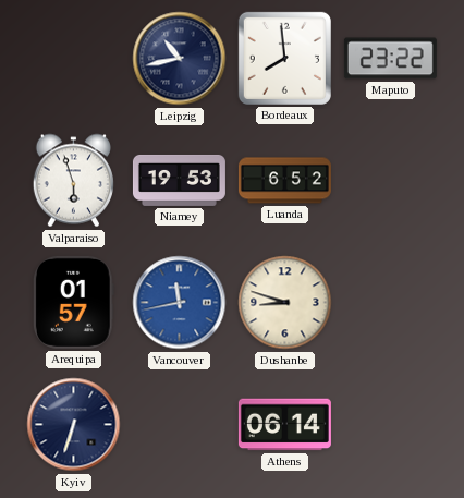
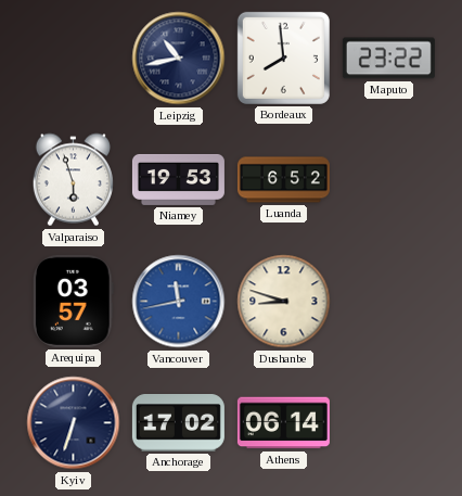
Arequipa: 01:57 -> 03:57 (73, 301)
Anchorage: none -> 17:02 (178, 423)
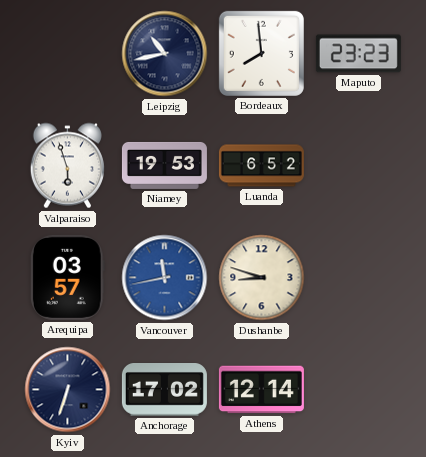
Maputo: 23:22 -> 23:23 (358, 54)
Athens: 06:14 -> 12:14 (261, 390)
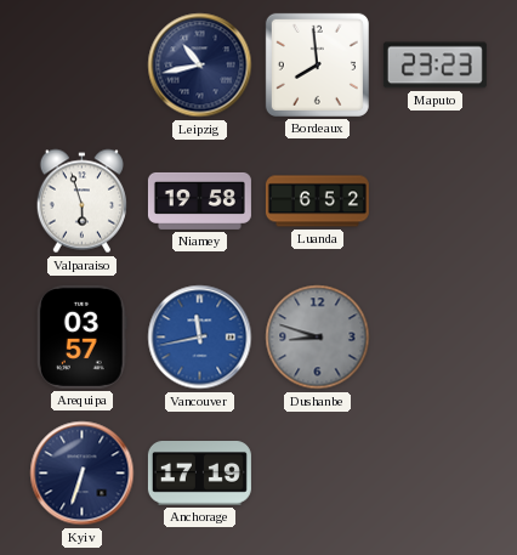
Niamey: 19:53 -> 19:58 (199, 200)
Dushanbe dial: cream -> grey (318, 338)
Anchorage: 17:02 -> 17:19 (199, 474)
Athens: 12:14 -> none (261, 390)
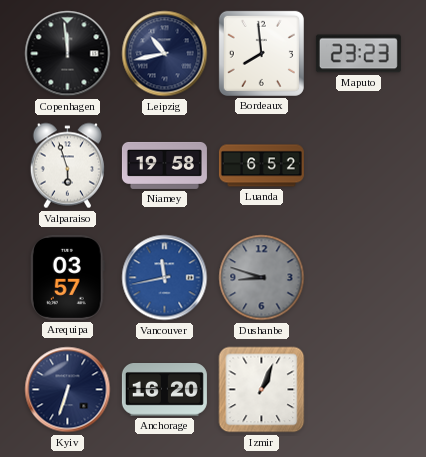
Copenhagen: none -> 11:59 (68, 54)
Anchorage: 17:19 -> 16:20 (164, 390)
Izmir: none -> 1:04 (262, 390)
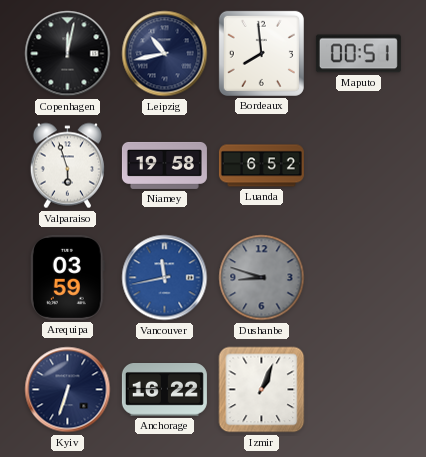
Copenhagen: 11:59 -> 12:02 (68, 54)
Maputo: 23:23 -> 00:51 (358, 54)
Arequipa: 03:57 -> 03:59 (67, 277)
Anchorage: 16:20 -> 16:22 (164, 390)
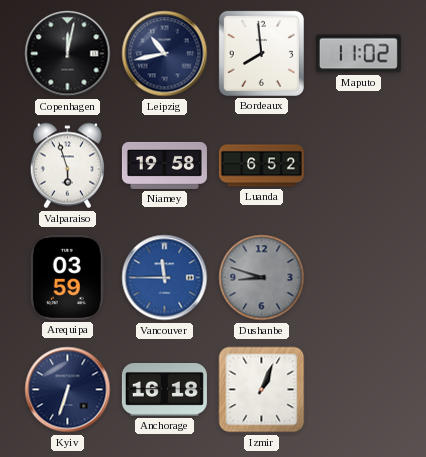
Maputo: 00:51 -> 11:02 (358, 54)
Vancouver: 11:43 -> 11:45 (165, 278)
Anchorage: 16:22 -> 16:18 (164, 390)
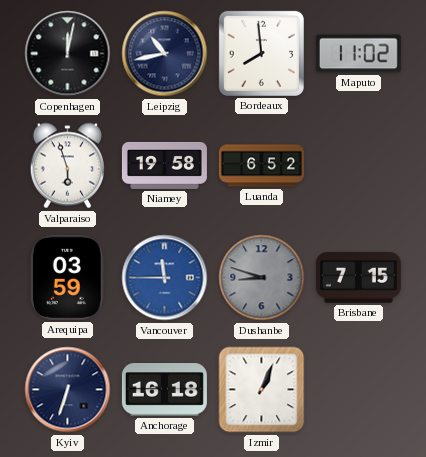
Brisbane: none -> 7:15 (358, 278)
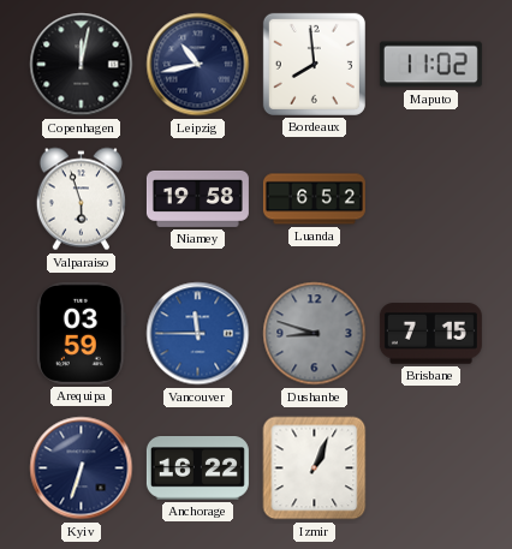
Anchorage: 16:18 -> 16:22 (197, 469)
